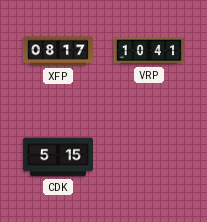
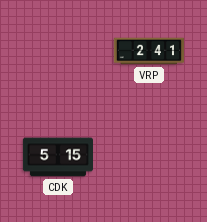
XFP: 08:17 -> none (57, 51)
VRP: 10:41 -> 2:41 (149, 51)
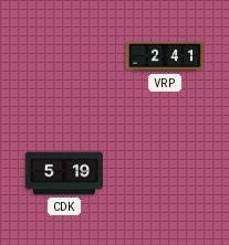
CDK: 5:15 -> 5:19 (63, 173)
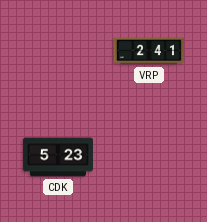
CDK: 5:19 -> 5:23 (57, 157)
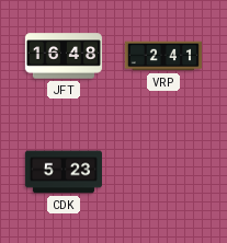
JFT: none -> 16:48 (64, 56)
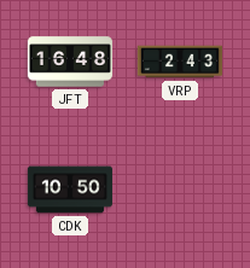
VRP: 2:41 -> 2:43 (180, 62)
CDK: 5:23 -> 10:50 (69, 190)
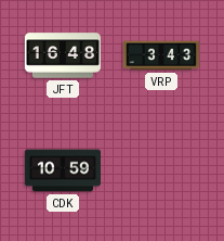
VRP: 2:43 -> 3:43 (161, 55)
CDK: 10:50 -> 10:59 (62, 170)
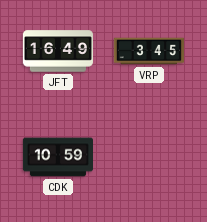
JFT: 16:48 -> 16:49 (58, 51)
VRP: 3:43 -> 3:45 (149, 51)
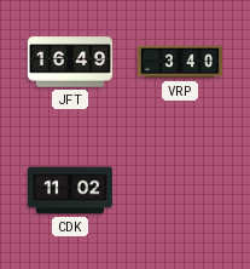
VRP: 3:45 -> 3:40 (180, 62)
CDK: 10:59 -> 11:02 (69, 190)
